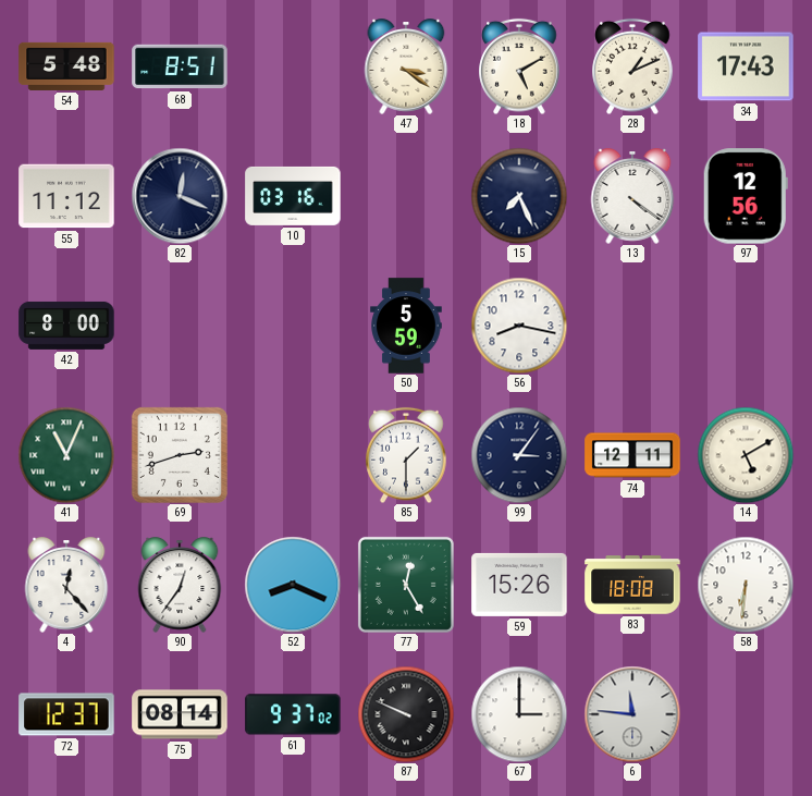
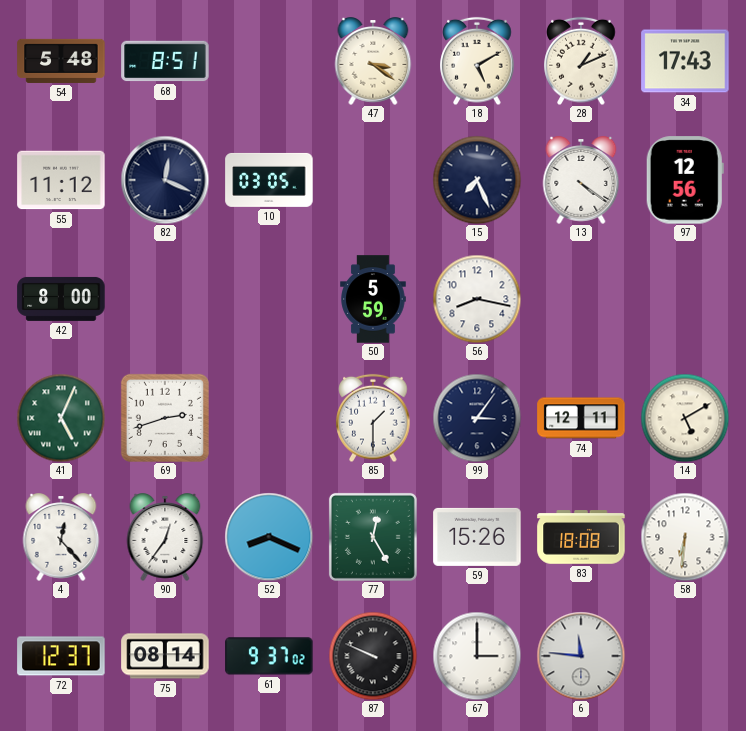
10: 03:16 -> 03:05 (269, 180)
41: 11:04 -> 5:04 (61, 418)
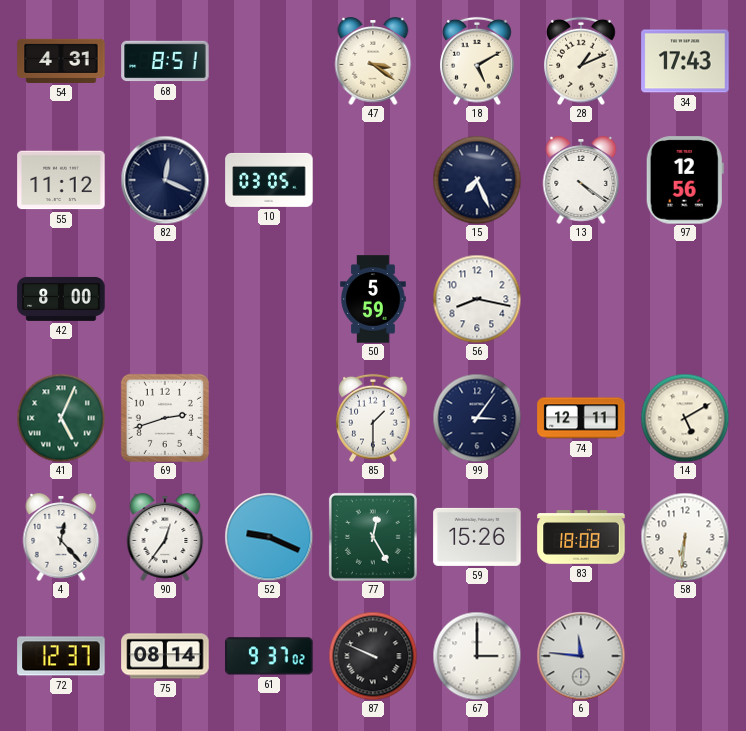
54: 5:48 -> 4:31 (61, 61)
52: 8:19 -> 9:19 (269, 537)
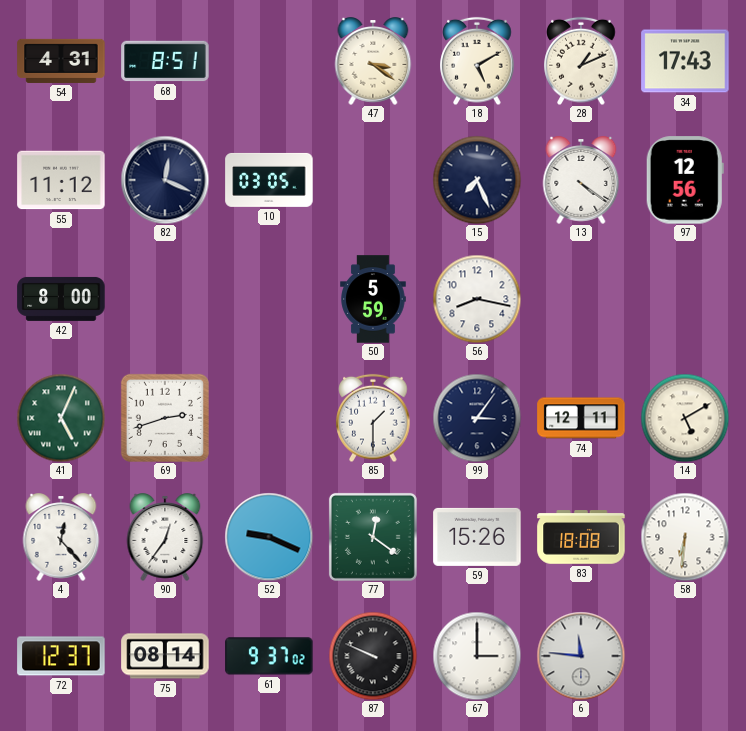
77: 12:25 -> 12:21 (373, 537)
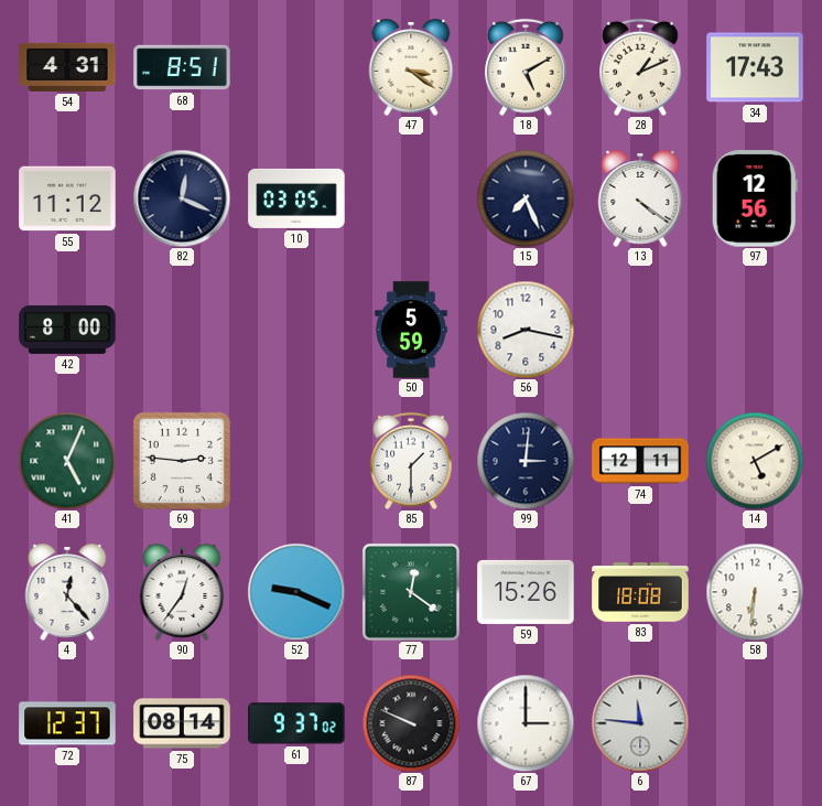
69: 2:42 -> 2:46 (182, 461)
99: 3:06 -> 3:01 (526, 461)
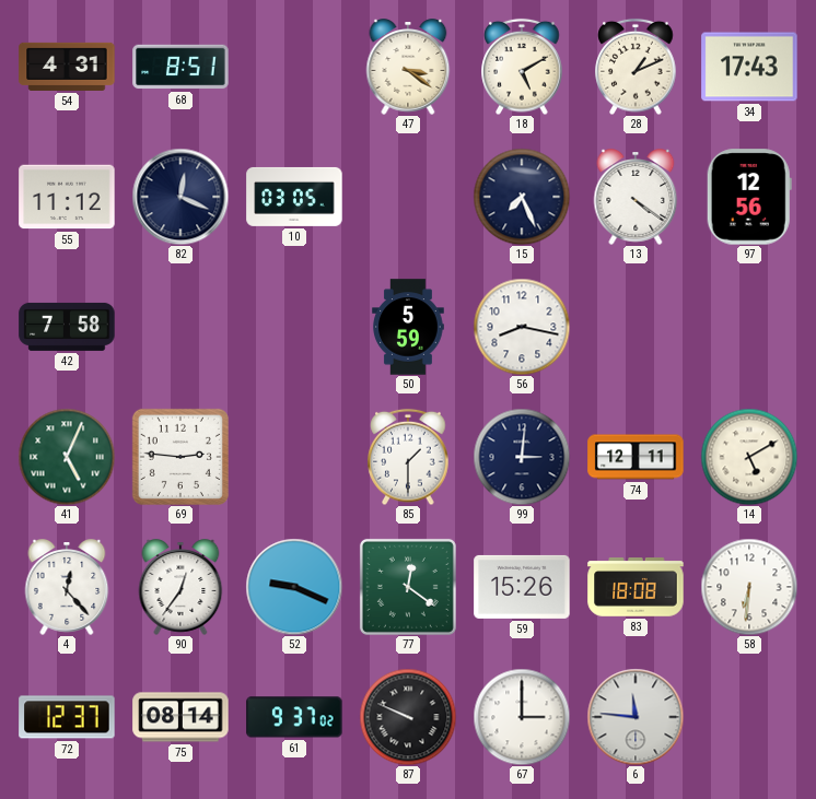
42: 8:00 -> 7:58 (67, 327)
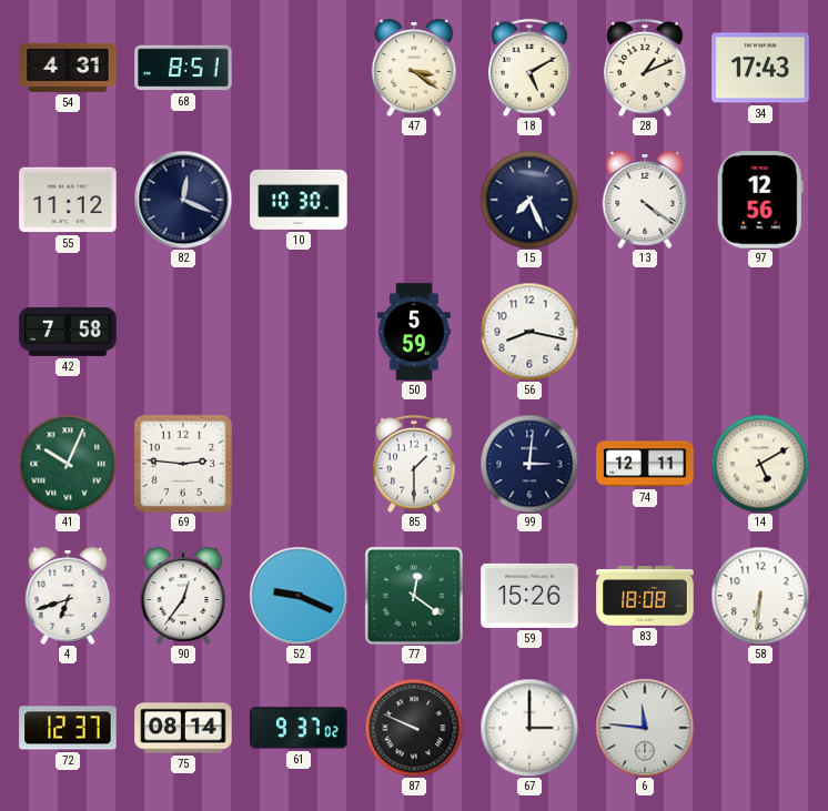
10: 03:05 -> 10:30 (299, 200)
41: 5:04 -> 10:04 (68, 464)
4: 12:23 -> 6:42 (68, 596)
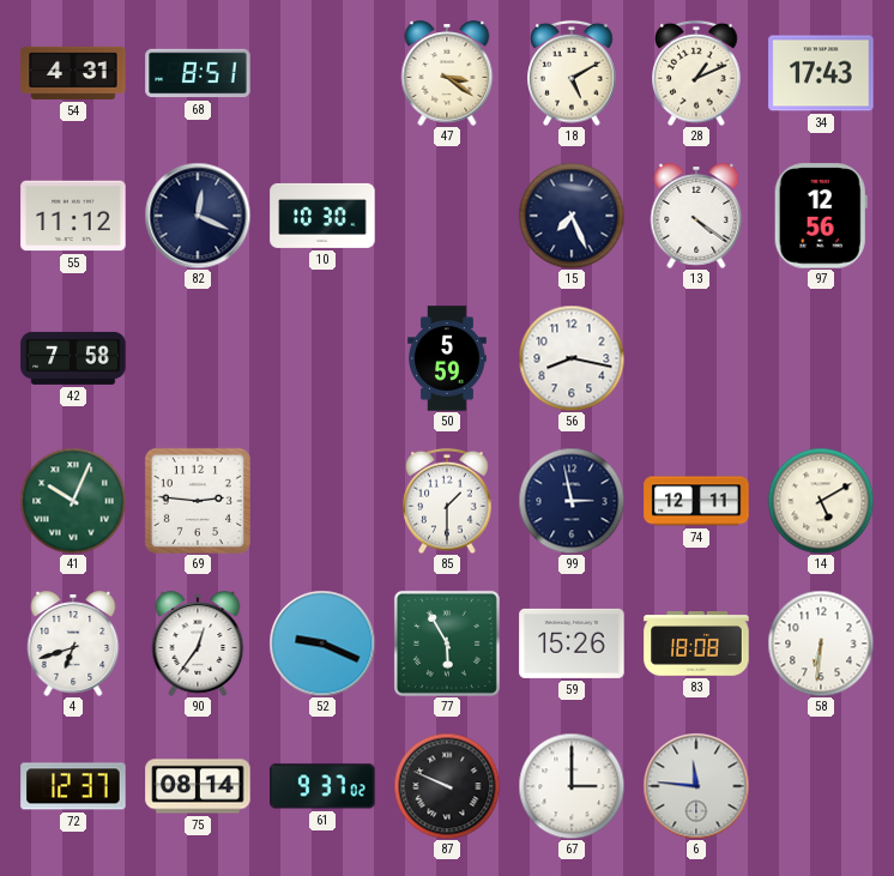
99: 3:01 -> 2:58 (572, 501)
77: 12:21 -> 5:55 (447, 644)
